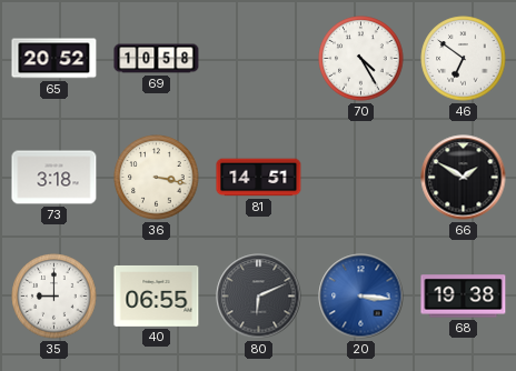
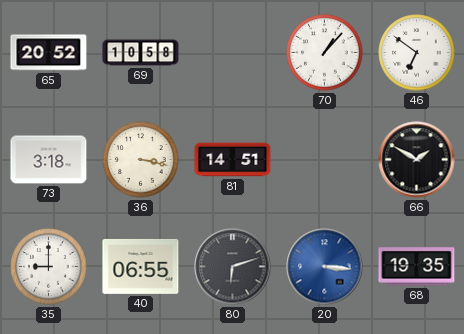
70: 4:25 -> 1:07 (325, 53)
80: 6:11 -> 6:12 (233, 267)
68: 19:38 -> 19:35 (417, 267)
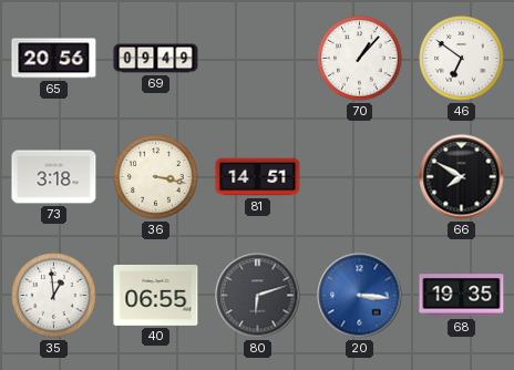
65: 20:52 -> 20:56 (54, 59)
69: 10:58 -> 09:49 (156, 59)
66: 1:50 -> 7:50 (462, 177)
35: 9:00 -> 12:59 (54, 296)
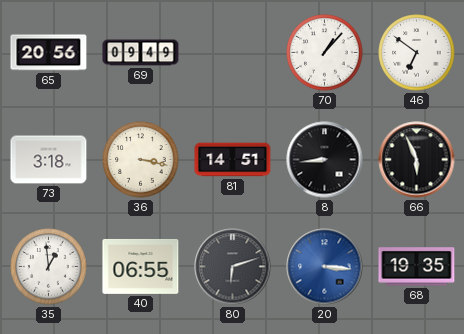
8: none -> 8:44 (325, 160)
66: 7:50 -> 5:56 (417, 160)
